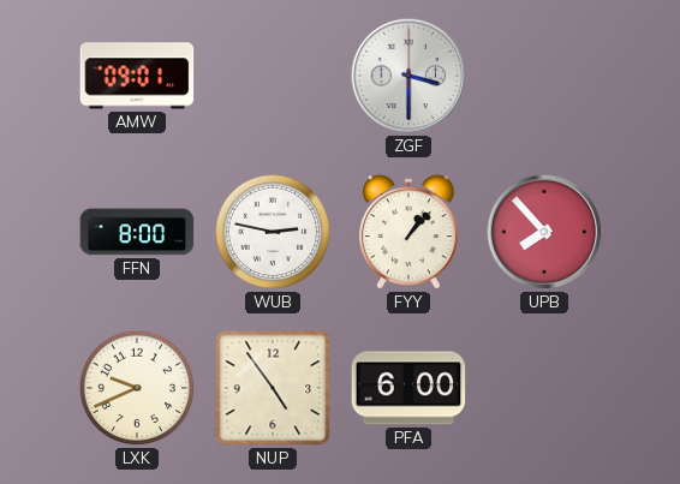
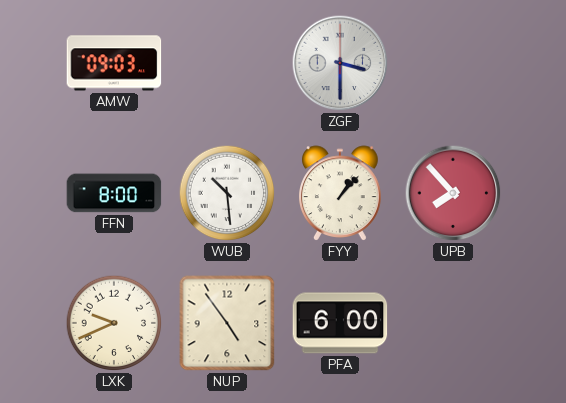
AMW: 09:01 -> 09:03 (114, 63)
WUB: 2:47 -> 10:29 (227, 193)
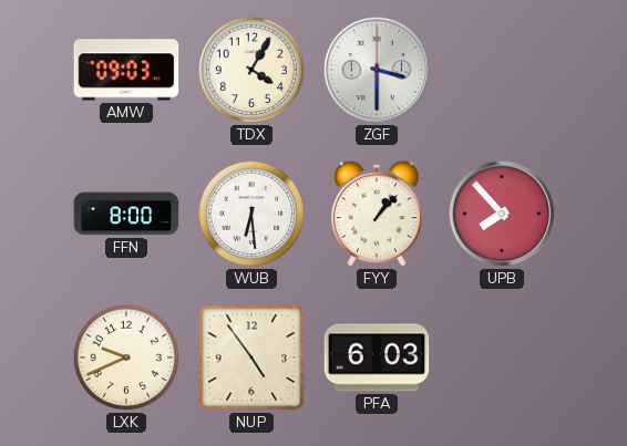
TDX: none -> 4:05 (251, 70)
WUB: 10:29 -> 6:29 (251, 214)
PFA: 6:00 -> 6:03 (377, 357)
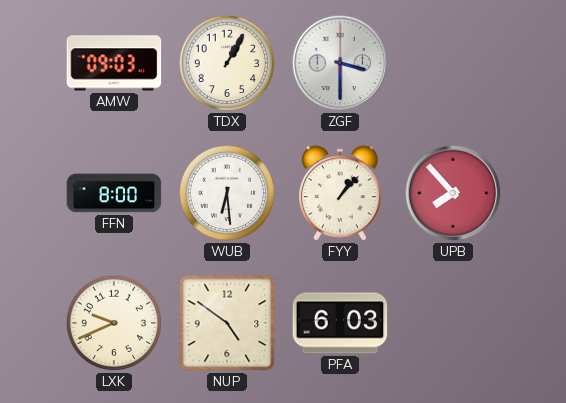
TDX: 4:05 -> 1:05 (227, 63)
NUP: 4:54 -> 4:51 (227, 323)
